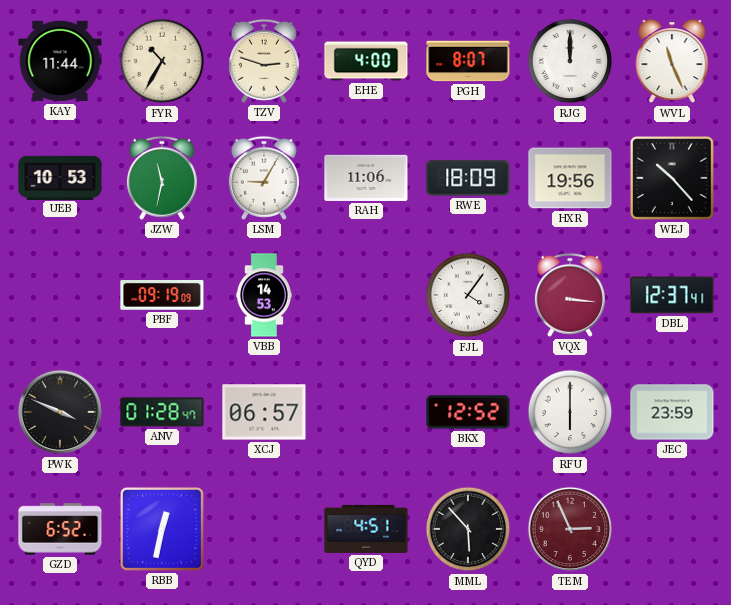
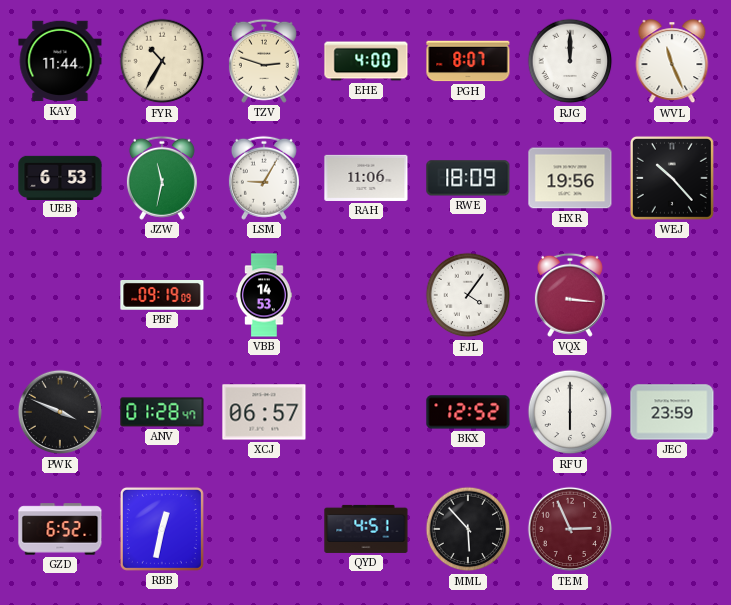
UEB: 10:53 -> 6:53 (60, 177)
DBL: 12:37 -> none (672, 295)
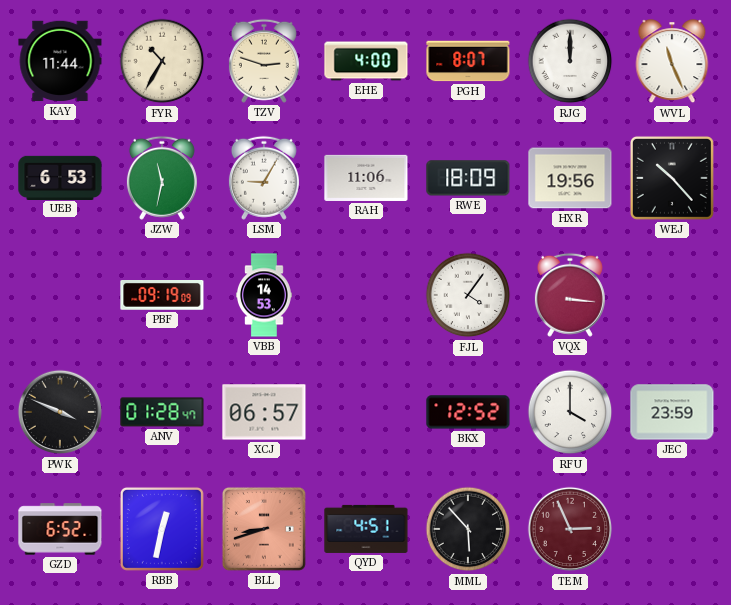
RFU: 6:00 -> 4:00 (570, 412)
BLL: none -> 8:42 (264, 529)
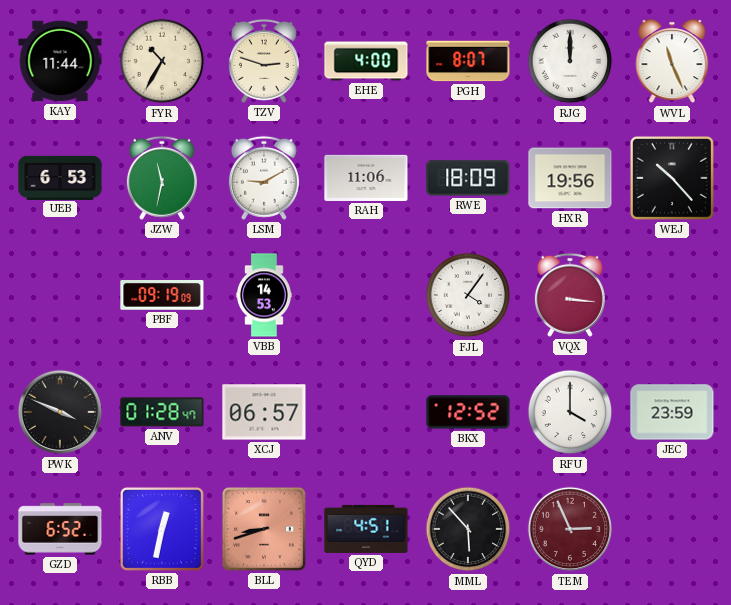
LSM: 9:05 -> 9:10 (264, 178)
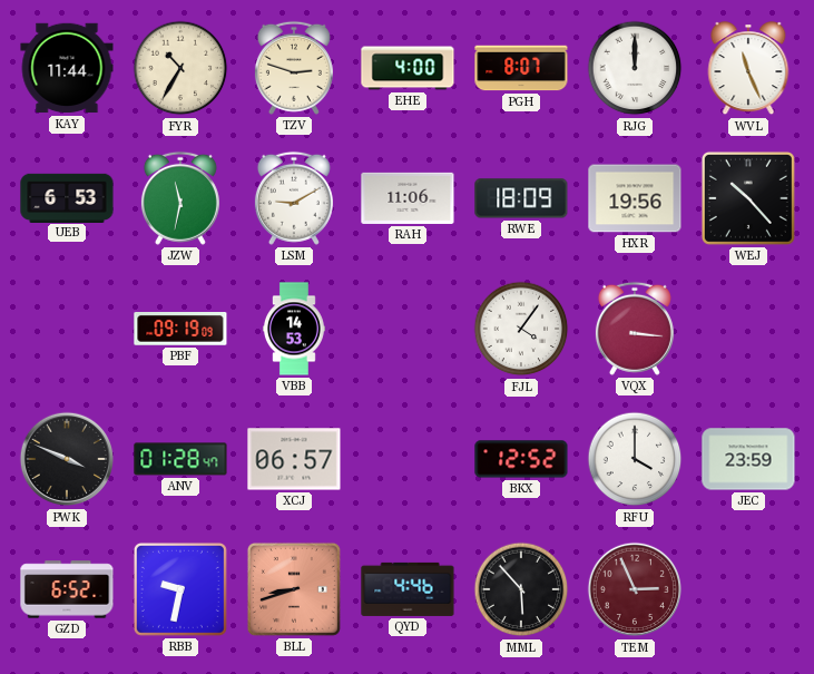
RBB: 12:32 -> 9:32 (180, 589)
QYD: 4:51 -> 4:46 (408, 589)
